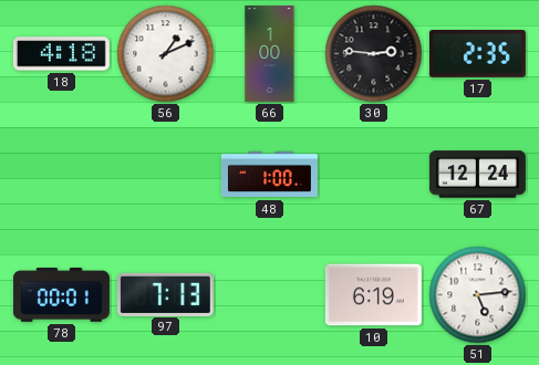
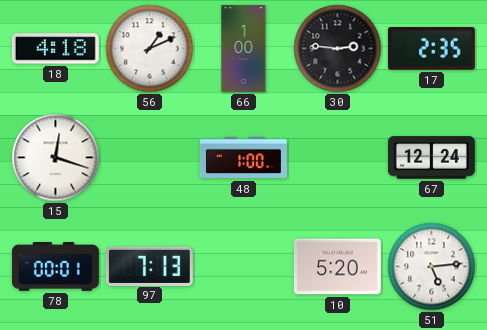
15: none -> 12:18 (56, 158)
10: 6:19 -> 5:20 (337, 267)
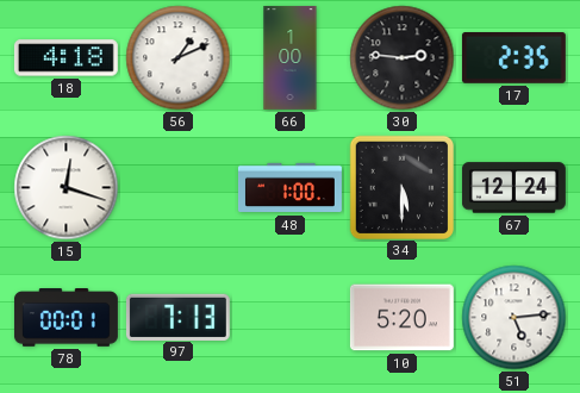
34: none -> 5:30 (401, 187)
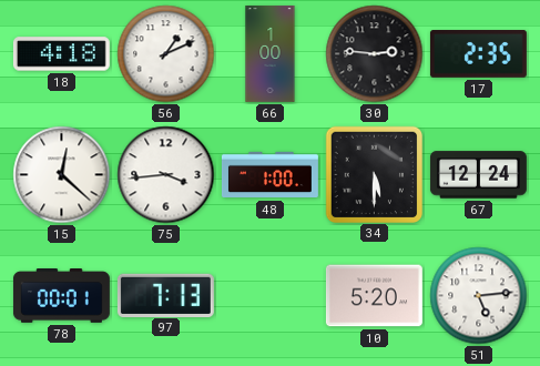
15: 12:18 -> 12:22 (62, 175)
75: none -> 3:44 (166, 175)
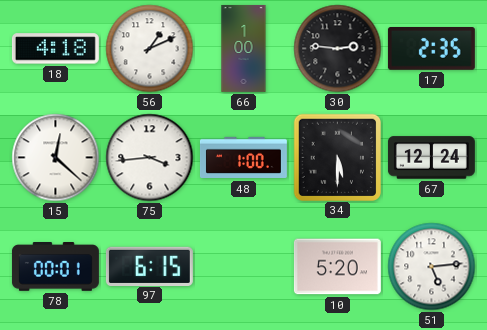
97: 7:13 -> 6:15 (149, 266)
